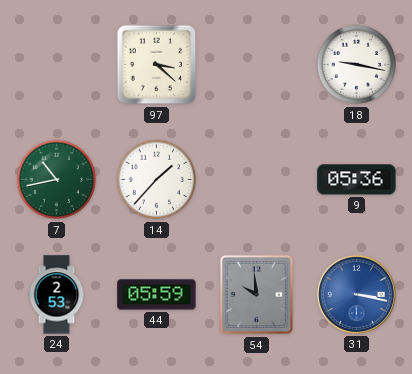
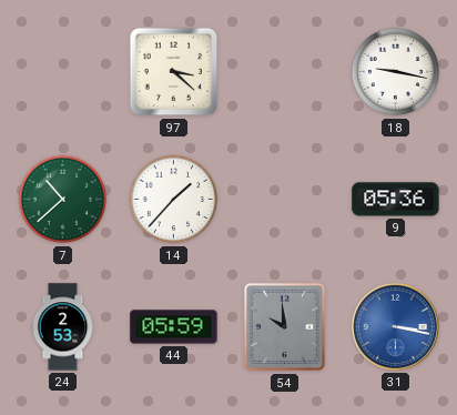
7: 10:43 -> 10:38 (63, 200)
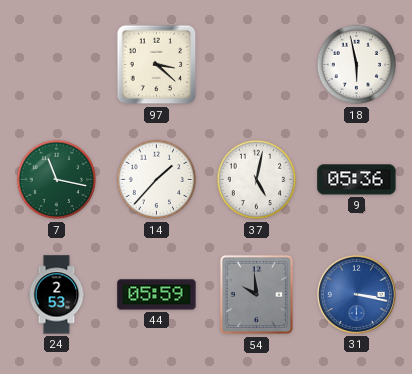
18: 9:17 -> 5:58 (357, 65)
7: 10:38 -> 11:17 (57, 180)
37: none -> 5:02 (257, 180)
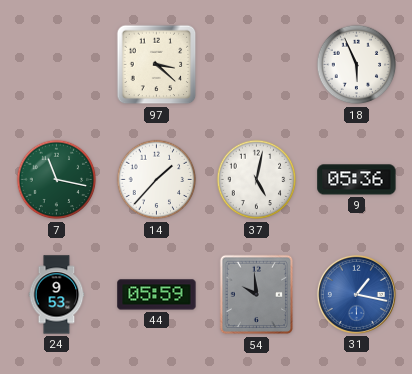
18: 5:58 -> 5:56 (357, 65)
24: 2:53 -> 9:53 (57, 295)
31: 3:17 -> 1:17 (356, 294)
